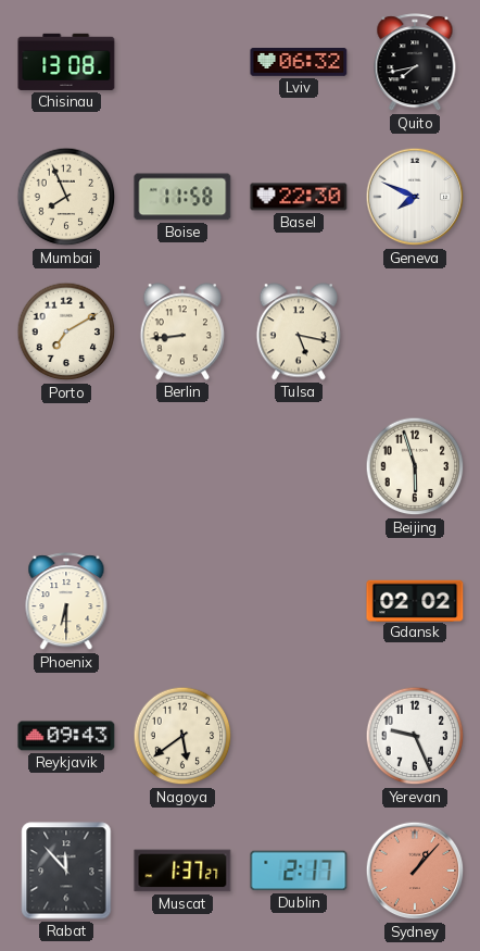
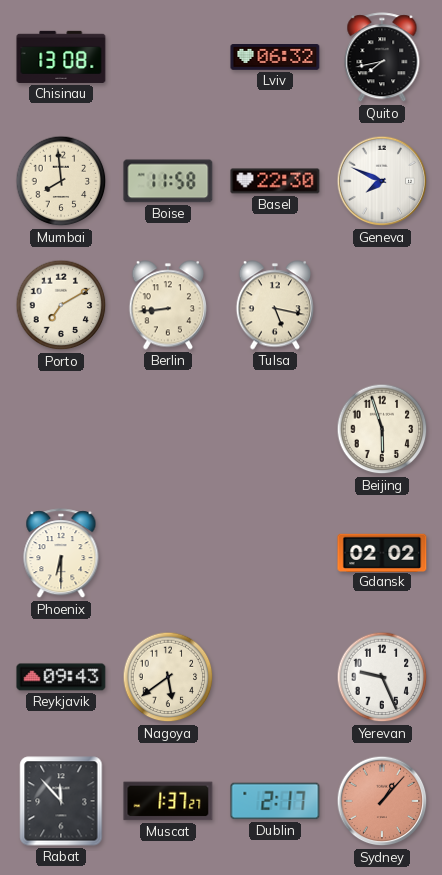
Mumbai: 7:56 -> 7:59 (61, 181)
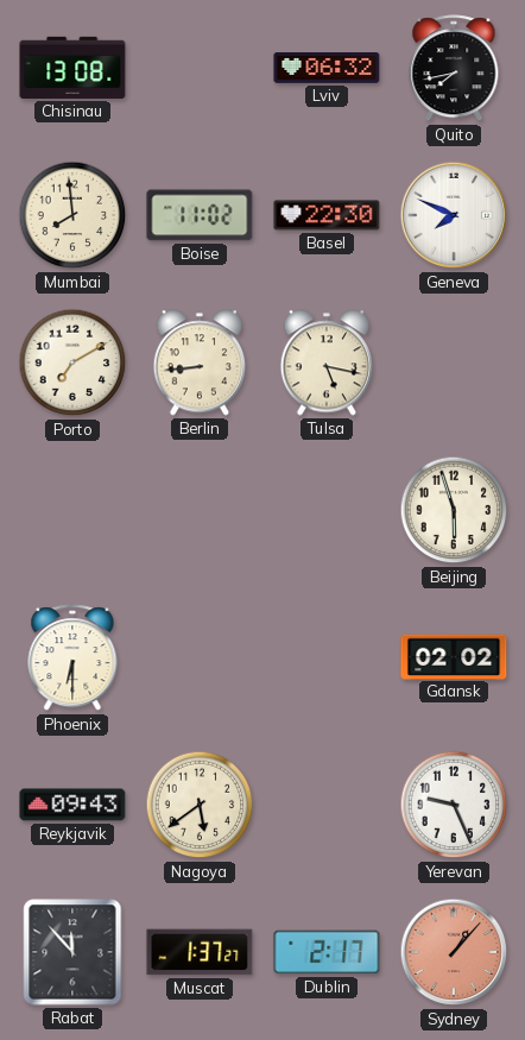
Boise: 11:58 -> 11:02 (200, 215)
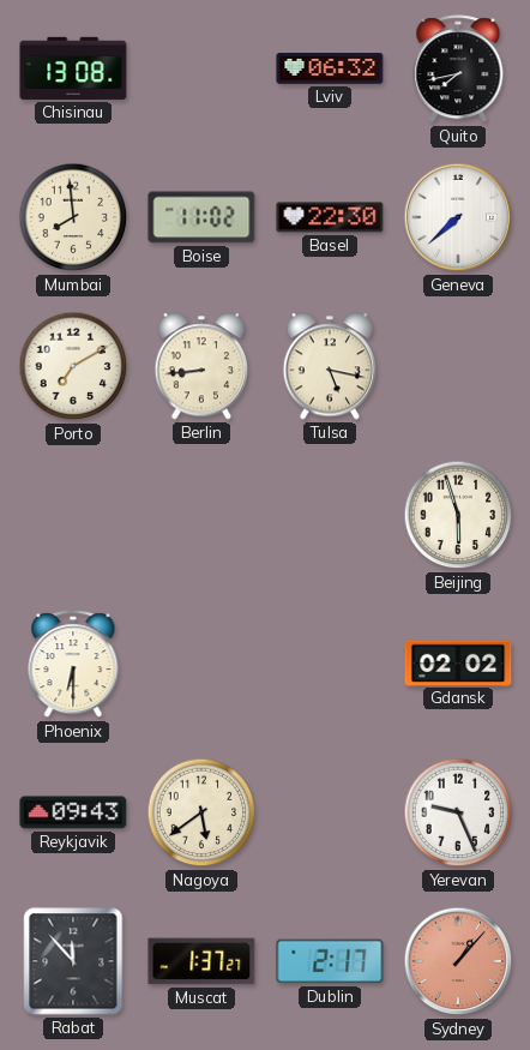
Geneva: 7:49 -> 7:38 (458, 217)
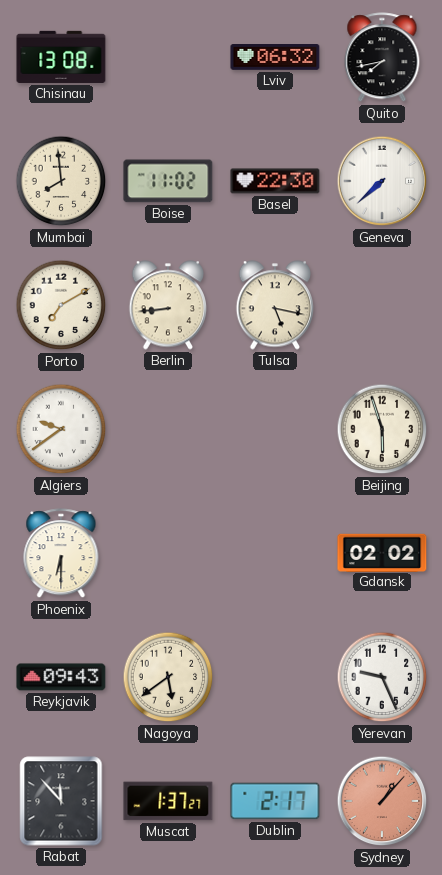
Algiers: none -> 9:39 (61, 429)
